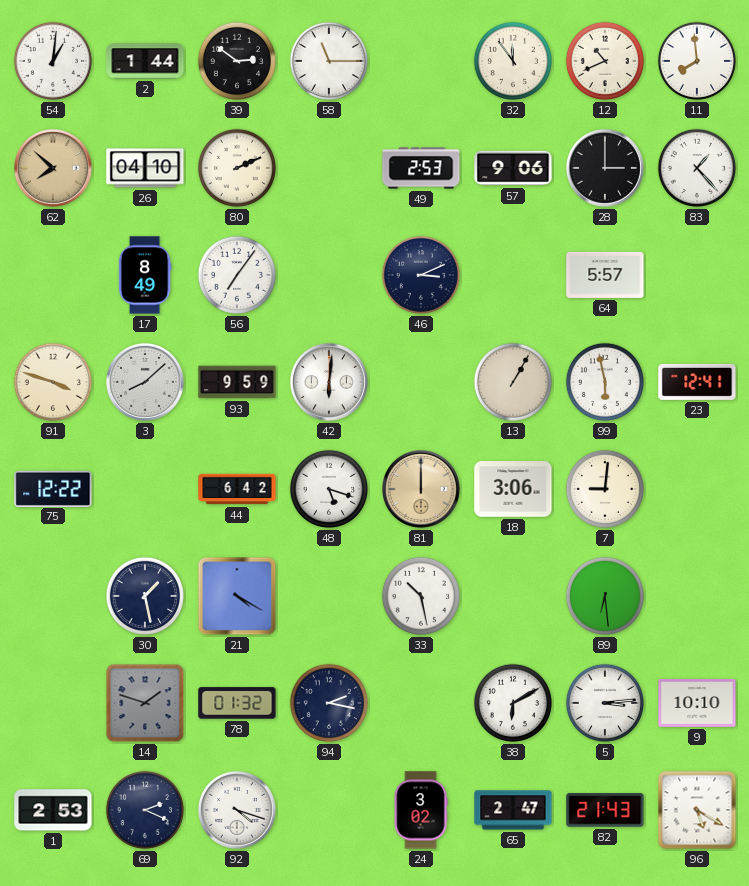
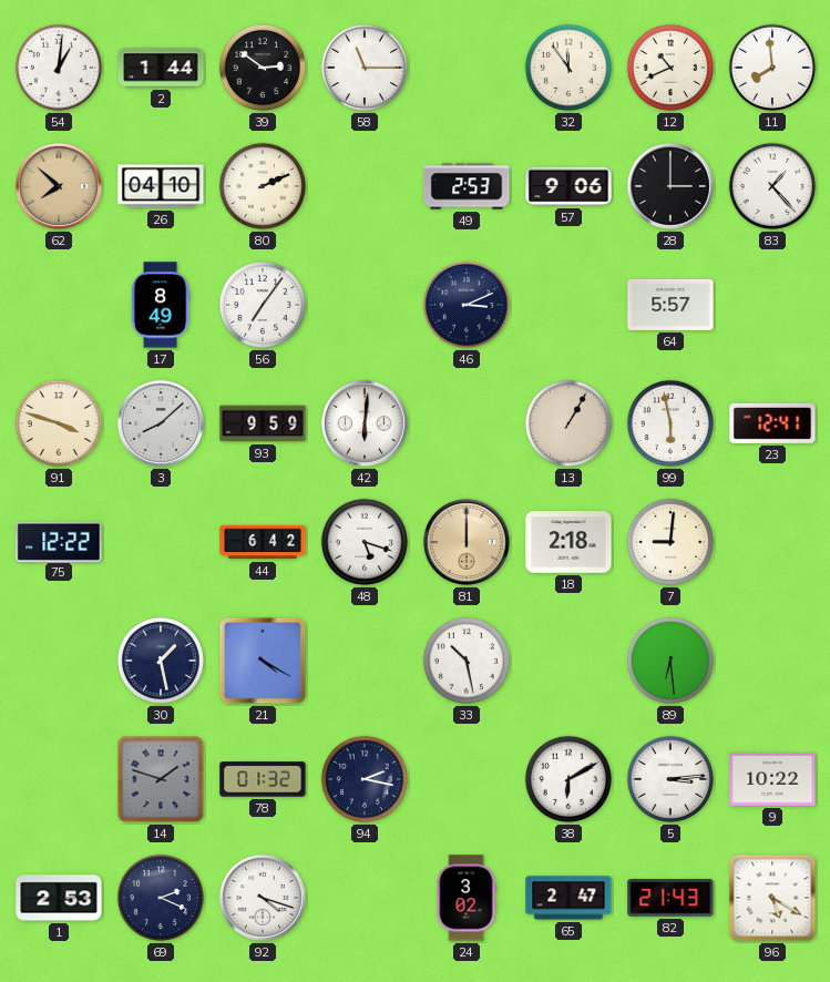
18: 3:06 -> 2:18 (568, 542)
9: 10:10 -> 10:22 (772, 779)
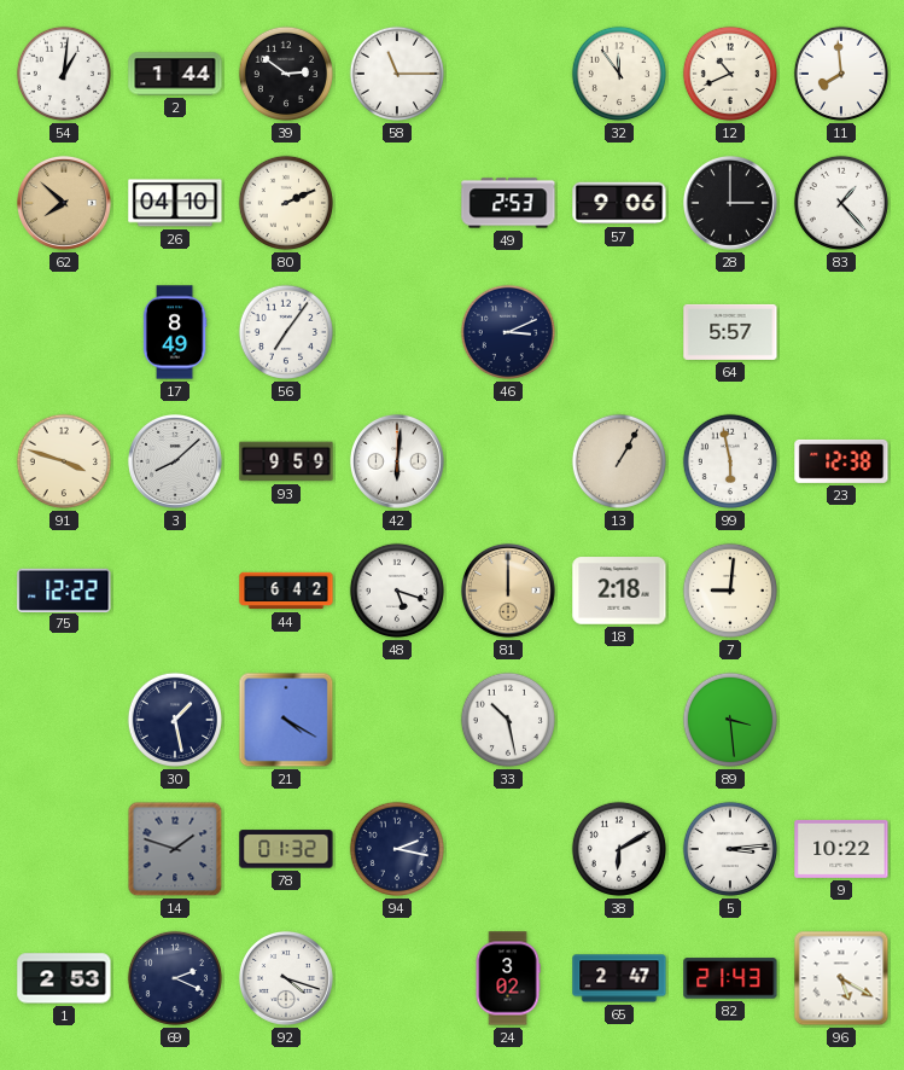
23: 12:41 -> 12:38 (841, 461)
89: 6:29 -> 3:29 (730, 720)
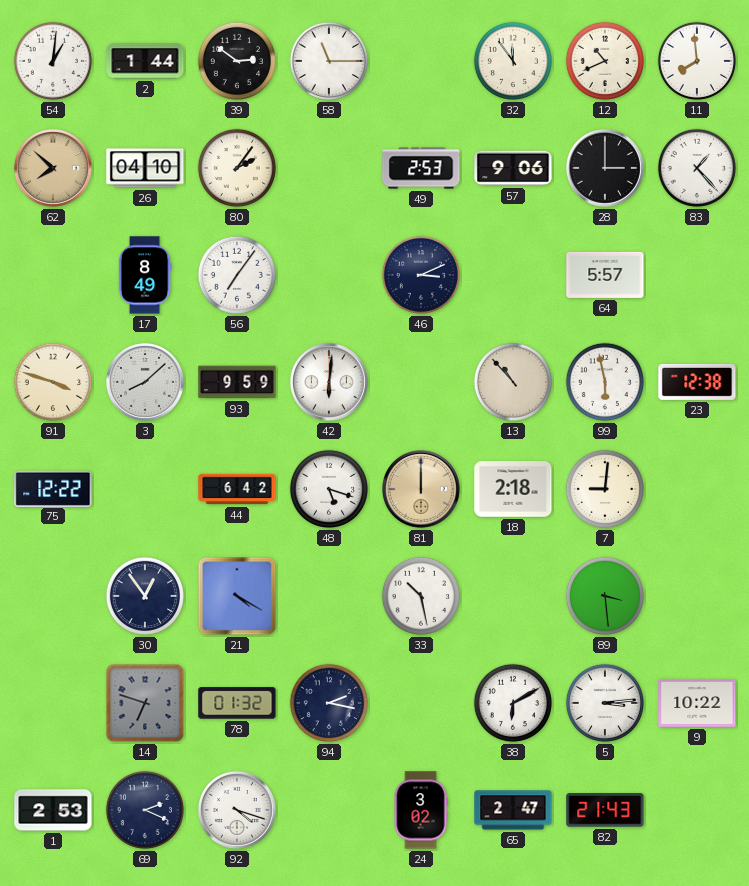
80: 2:11 -> 2:06 (237, 168)
13: 1:05 -> 10:53 (513, 382)
30: 1:28 -> 12:54 (145, 596)
14: 1:48 -> 6:48 (145, 703)
96: 5:20 -> none (841, 978)
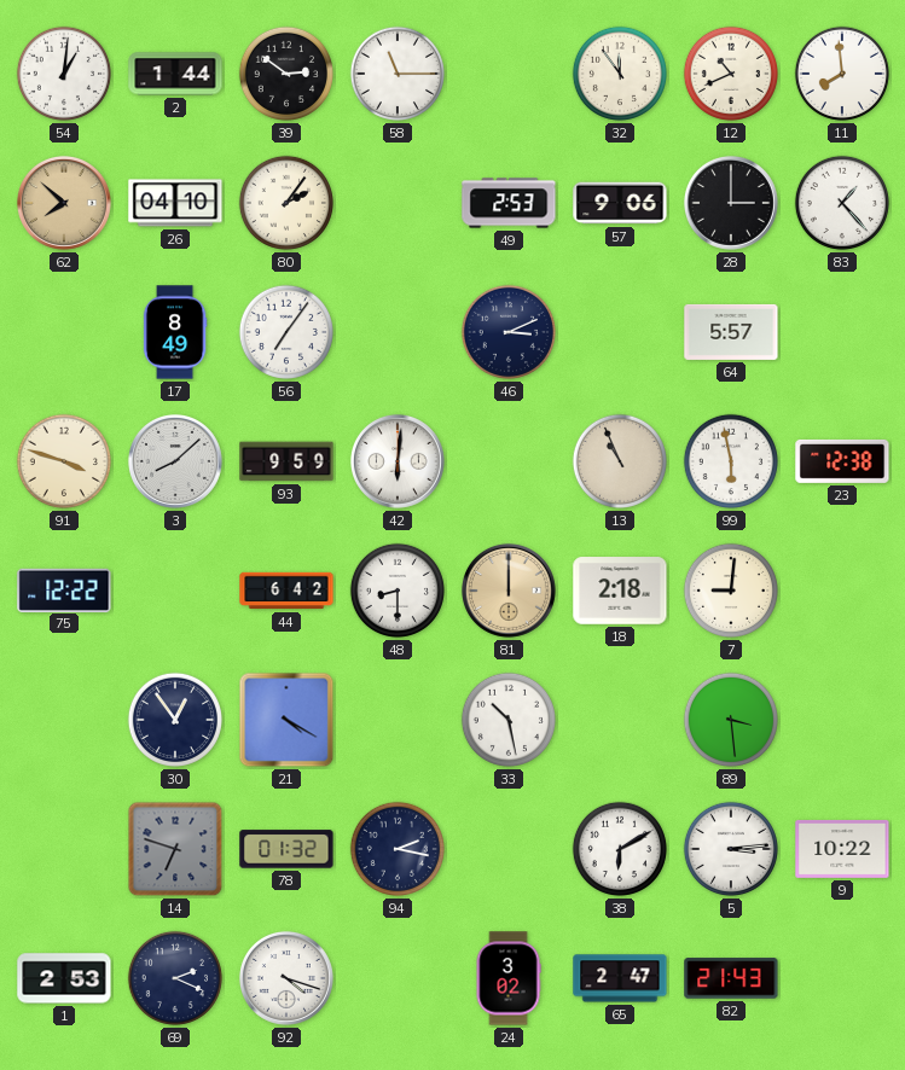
13: 10:53 -> 10:56 (620, 461)
48: 5:18 -> 8:30 (398, 591)
